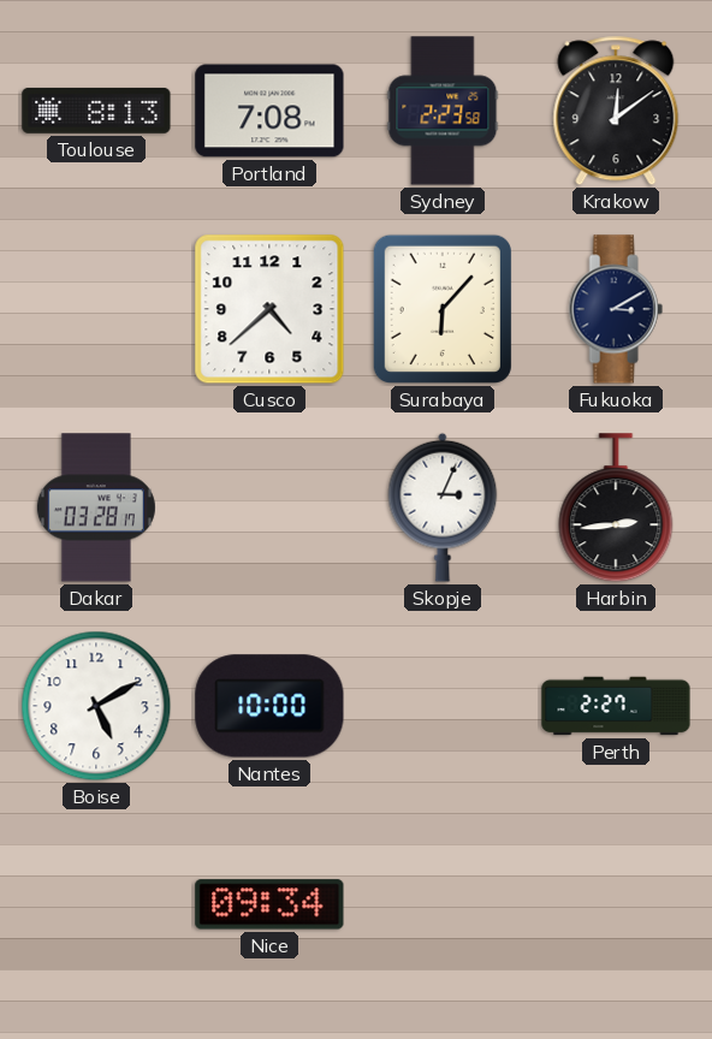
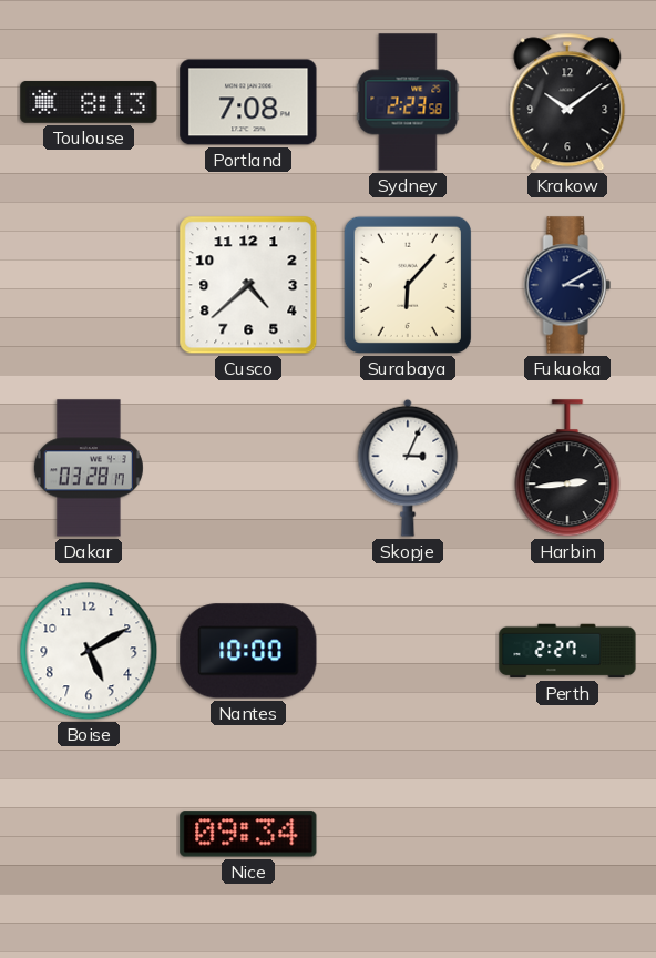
Krakow: 12:09 -> 10:09 (567, 102)
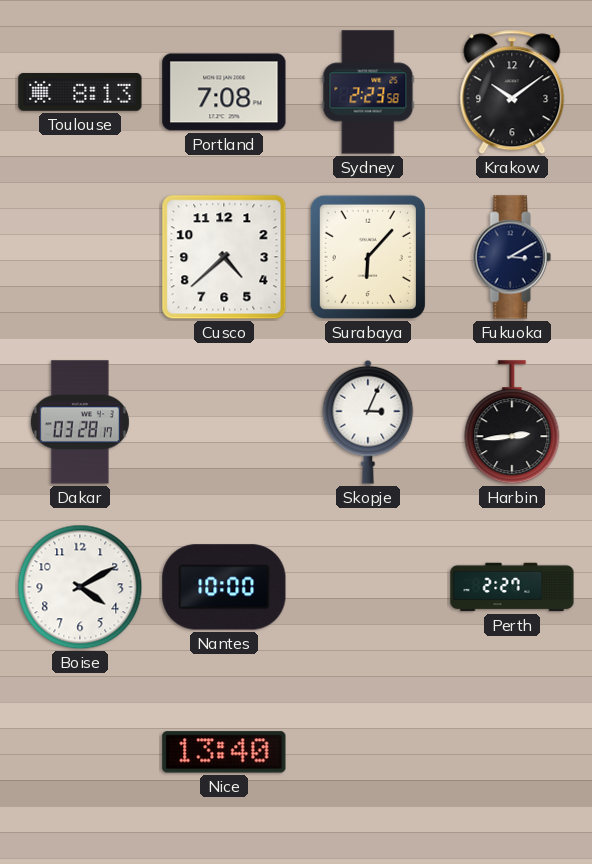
Boise: 5:10 -> 4:10 (80, 587)
Nice: 09:34 -> 13:40 (224, 752)
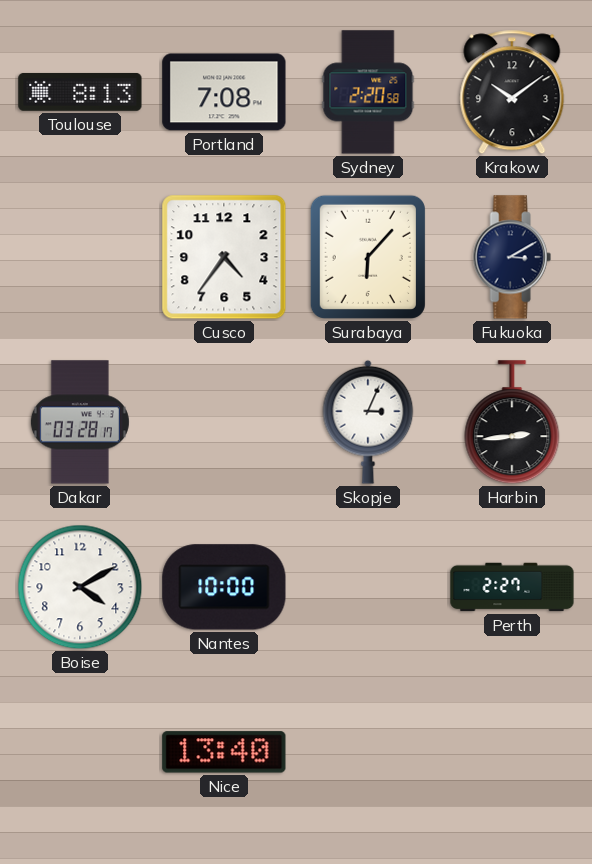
Sydney: 2:23 -> 2:20 (368, 92)
Cusco: 4:38 -> 4:36 (224, 257)
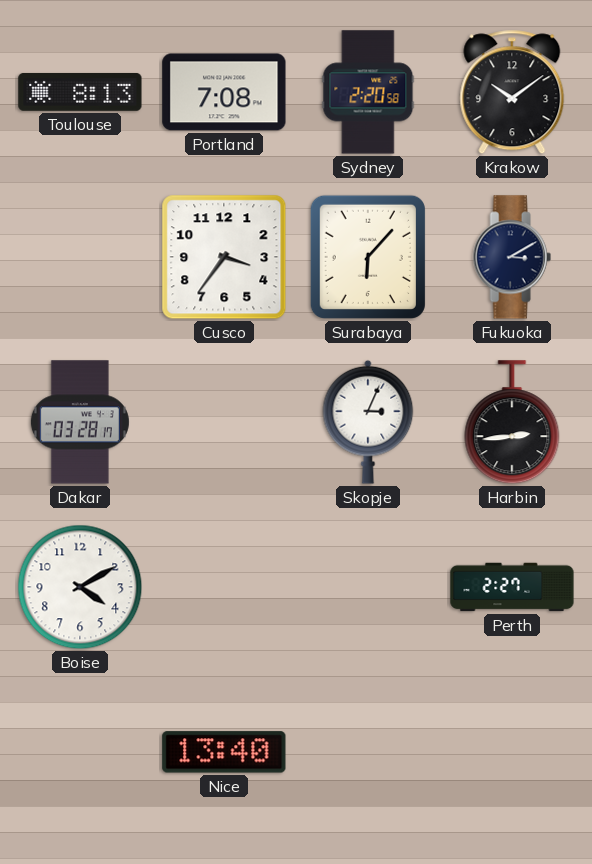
Cusco: 4:36 -> 3:36 (224, 257)
Nantes: 10:00 -> none (224, 587)
